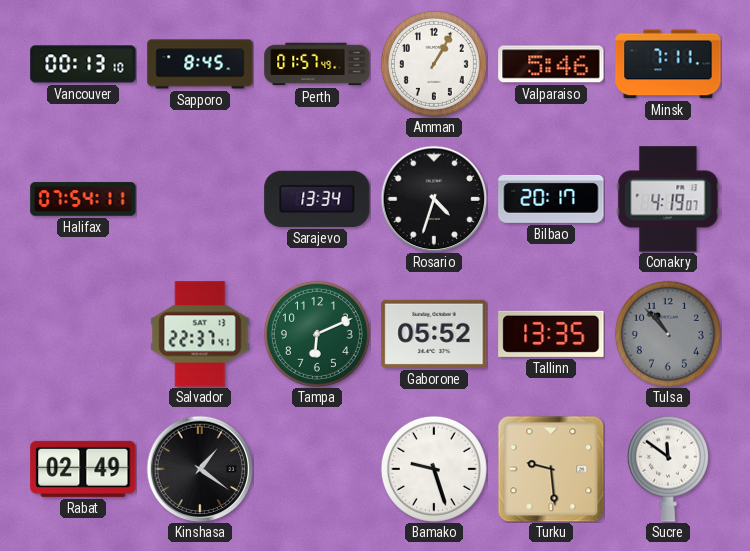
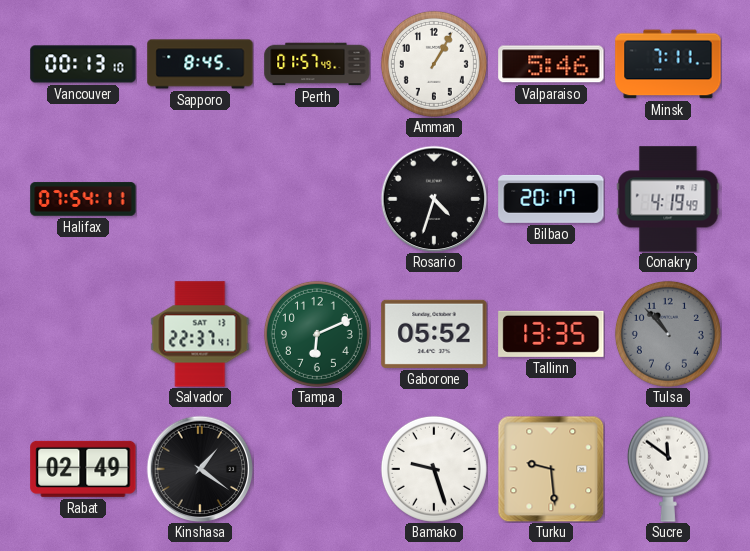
Sarajevo: 13:34 -> none (317, 199)
Conakry: 4:19:07 -> 4:19:49 (668, 199)
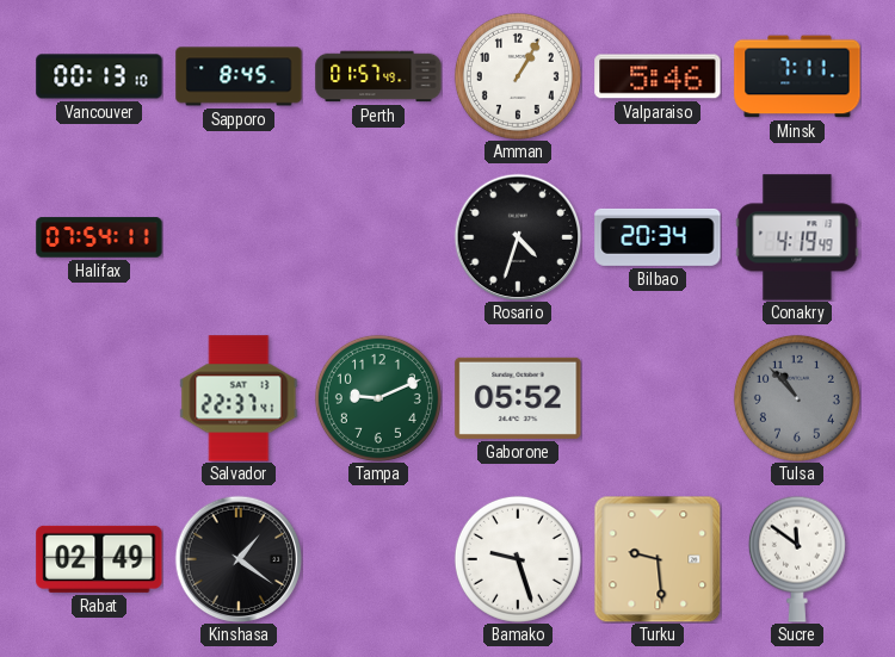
Bilbao: 20:17 -> 20:34 (658, 237)
Tampa: 6:11 -> 9:11 (378, 398)
Tallinn: 13:35 -> none (551, 334)
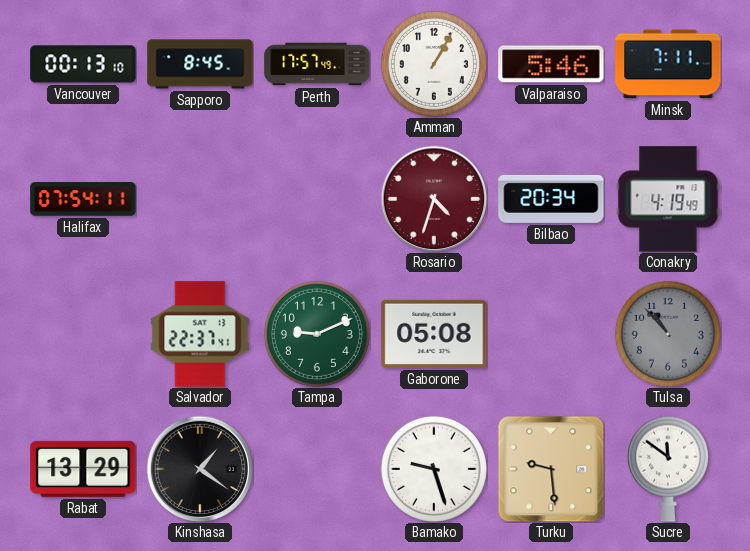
Perth: 01:57 -> 17:57 (317, 64)
Rosario dial: black -> burgundy (434, 199)
Gaborone: 05:52 -> 05:08 (434, 334)
Rabat: 02:49 -> 13:29 (83, 469)
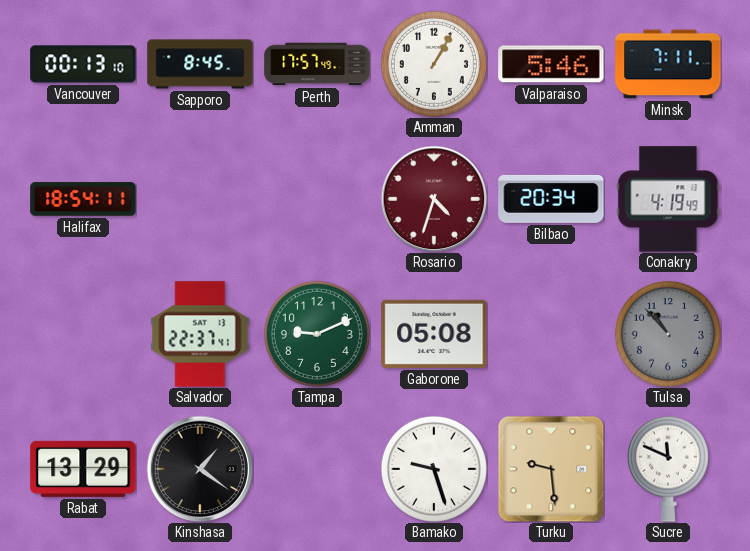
Halifax: 07:54 -> 18:54 (83, 199)
Sucre: 11:51 -> 11:49 (668, 469)
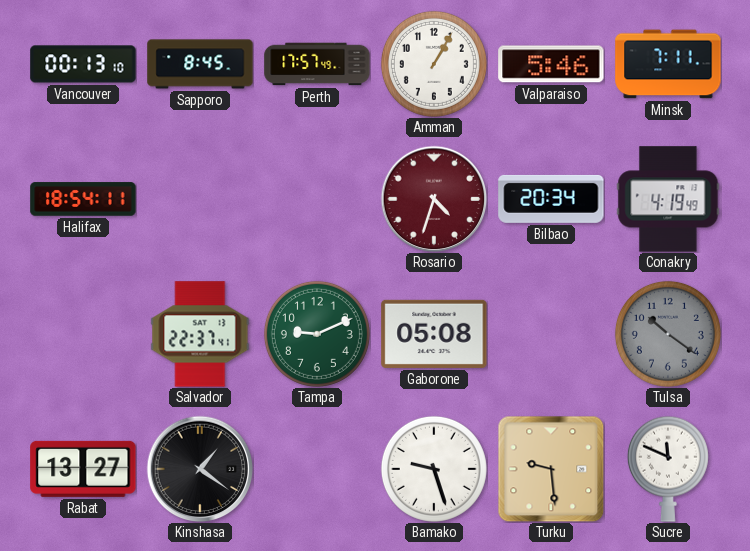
Tulsa: 10:53 -> 10:21 (668, 334)
Rabat: 13:29 -> 13:27 (83, 469)
